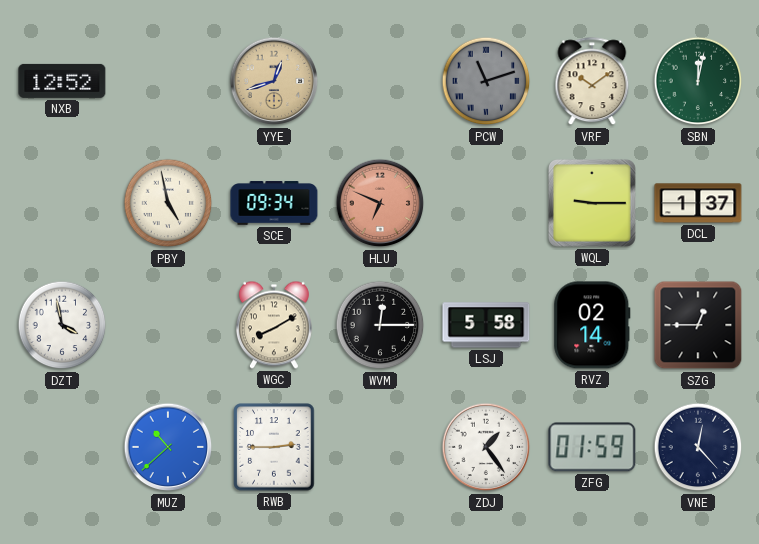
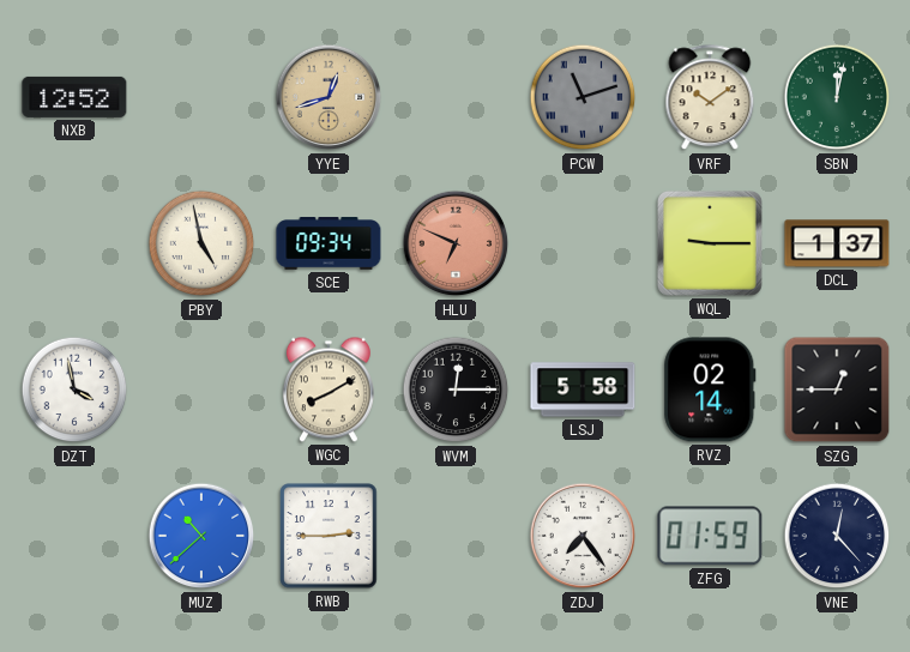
ZDJ: 1:24 -> 7:24 (583, 536)
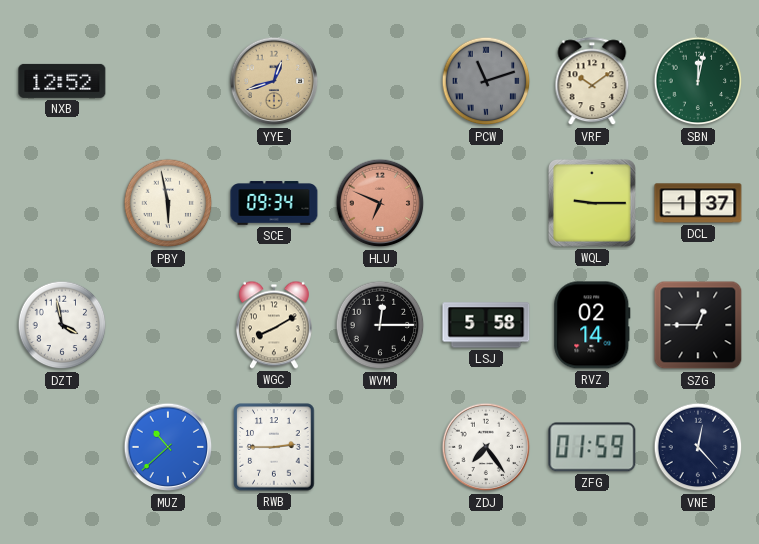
PBY: 4:58 -> 5:58 (168, 203)
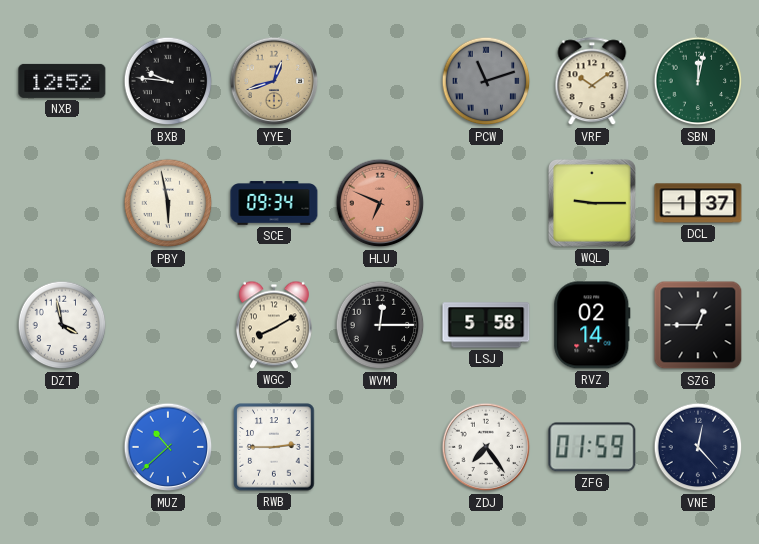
BXB: none -> 9:46 (168, 81)
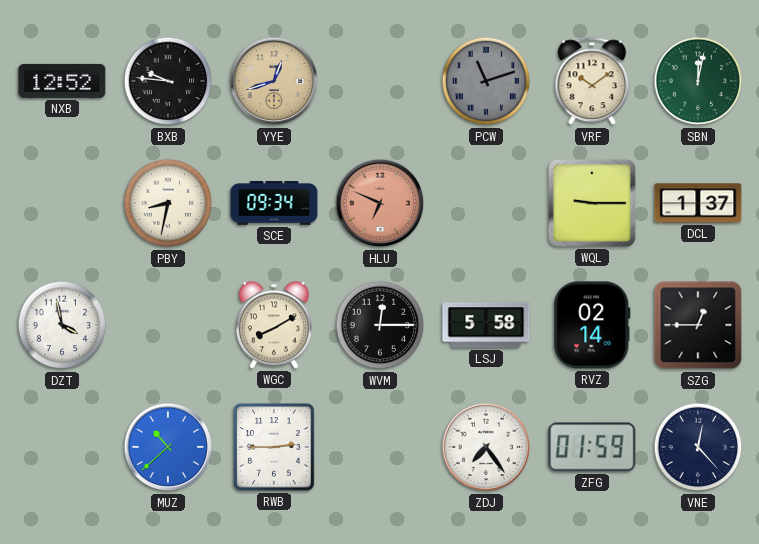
PBY: 5:58 -> 8:32 (168, 203)
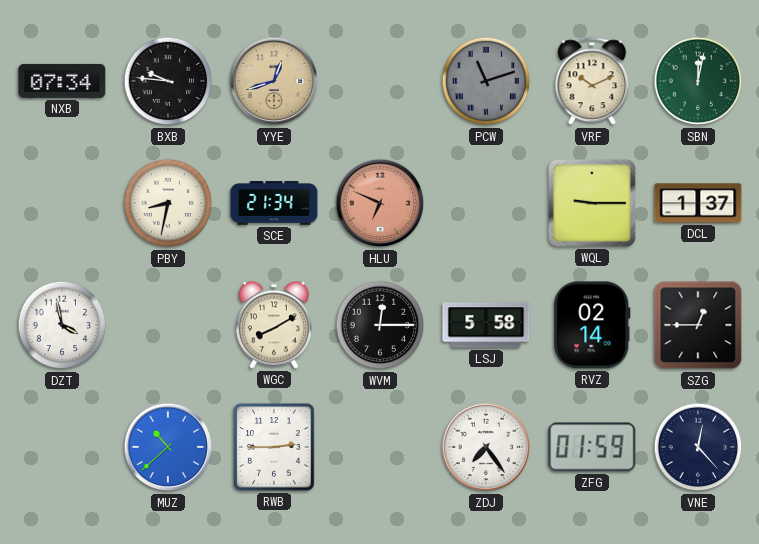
NXB: 12:52 -> 07:34 (62, 81)
VRF: 10:09 -> 10:11 (592, 82)
SCE: 09:34 -> 21:34 (274, 203)
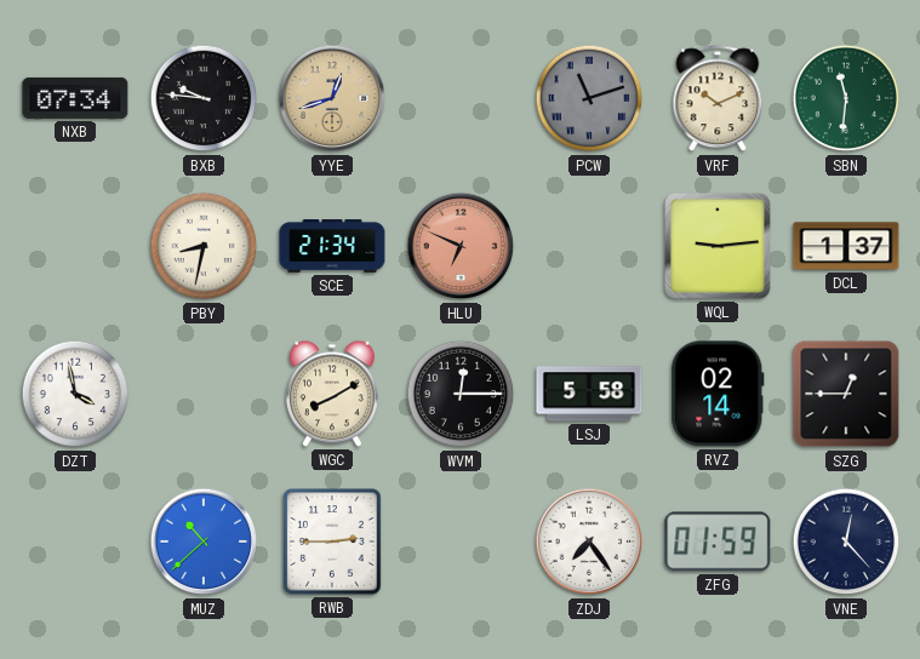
SBN: 12:02 -> 11:31 (846, 98)
WQL: 9:15 -> 9:14 (718, 246)
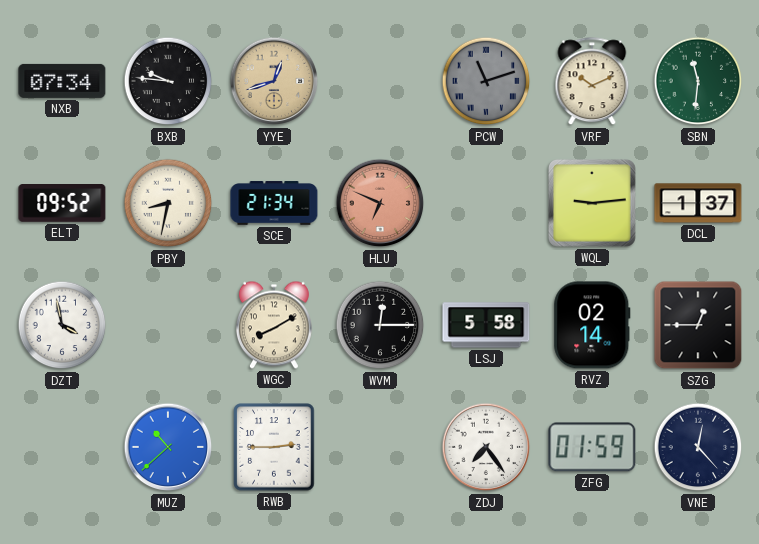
ELT: none -> 09:52 (62, 203)
